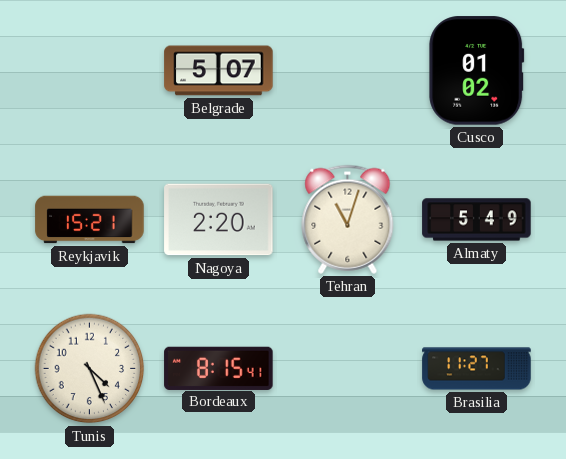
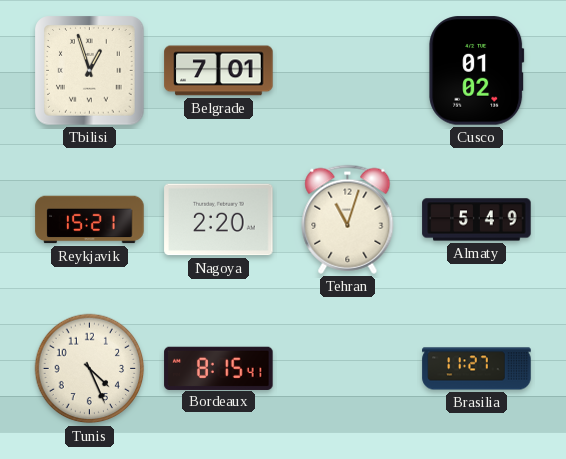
Tbilisi: none -> 12:57 (90, 71)
Belgrade: 5:07 -> 7:01 (219, 71)
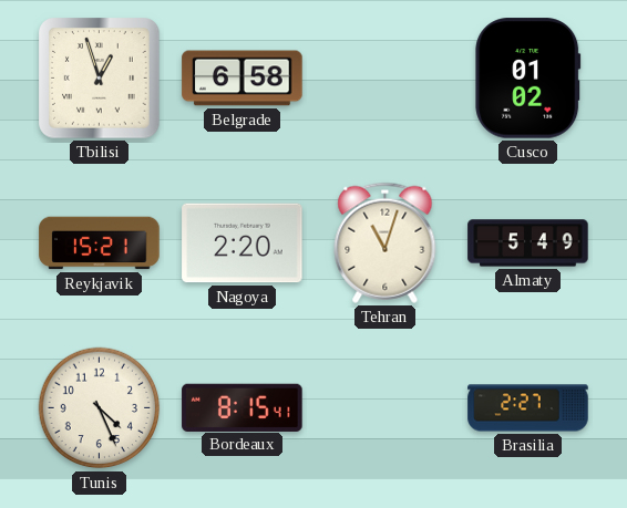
Belgrade: 7:01 -> 6:58 (243, 79)
Brasilia: 11:27 -> 2:27 (528, 408)
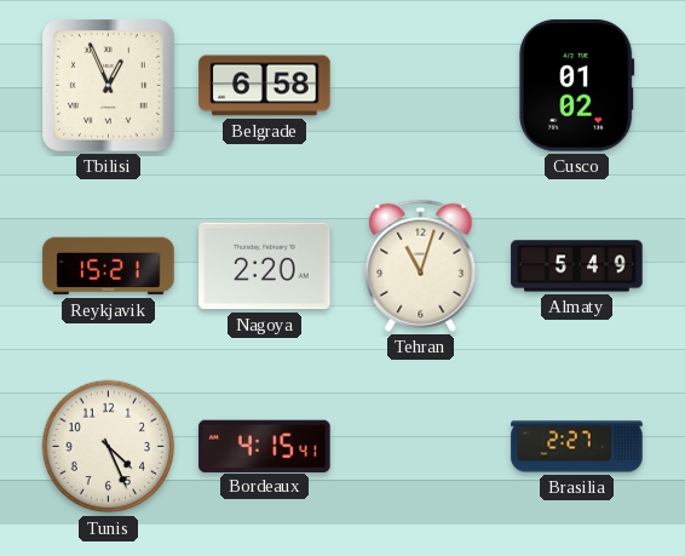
Tbilisi: 12:57 -> 12:56 (109, 86)
Bordeaux: 8:15 -> 4:15 (265, 446)
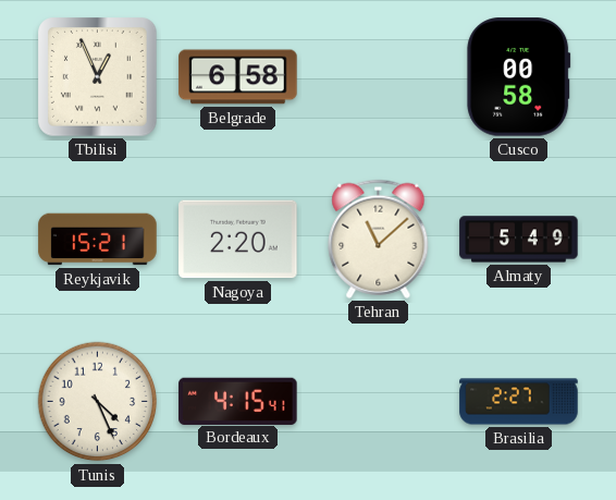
Cusco: 01:02 -> 00:58 (519, 77)
Tehran: 11:03 -> 11:08 (379, 239)
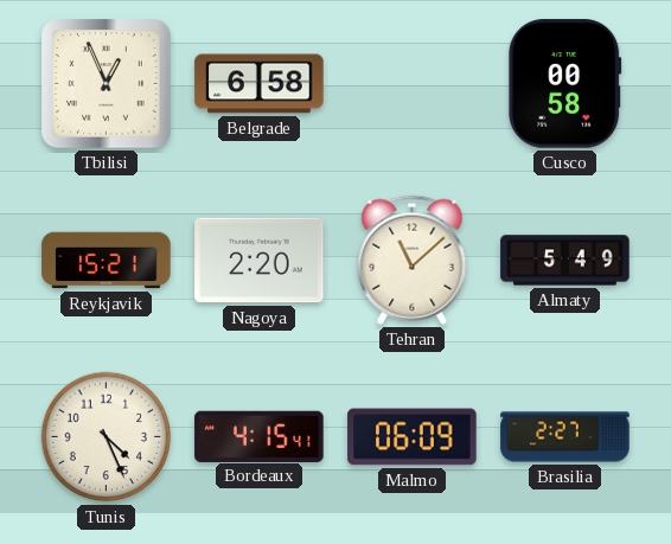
Malmo: none -> 06:09 (413, 437)
